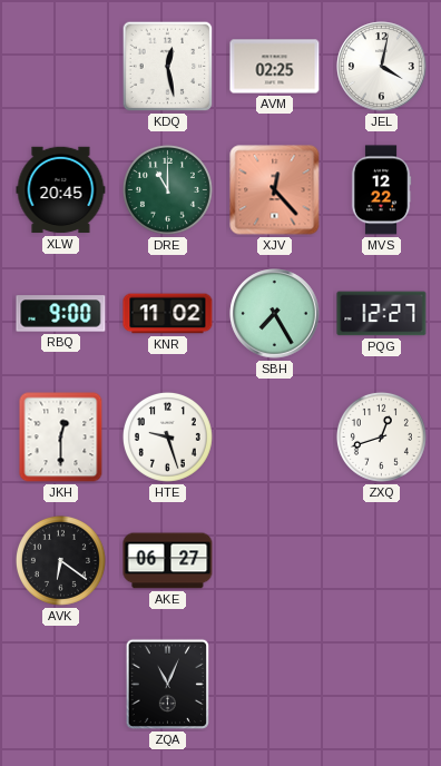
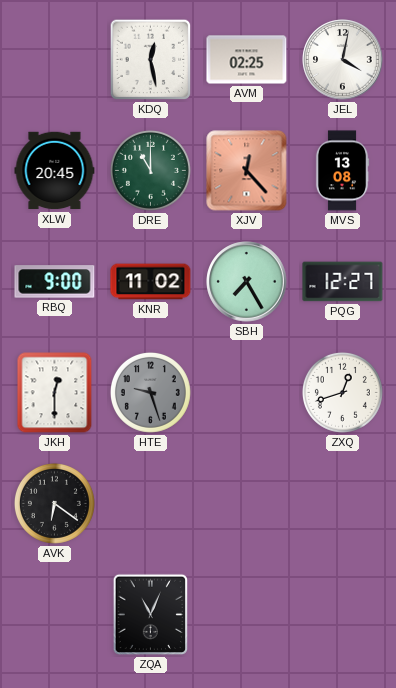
MVS: 12:22 -> 13:08 (342, 171)
HTE dial: white -> grey (150, 392)
AKE: 06:27 -> none (168, 561)
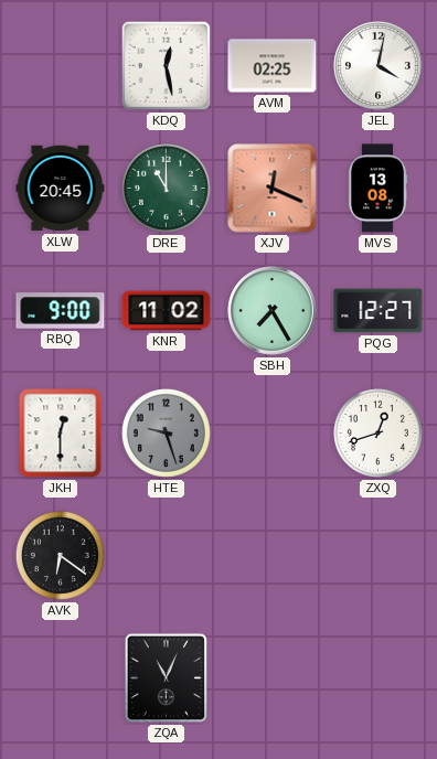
XJV: 12:23 -> 12:19 (273, 189)
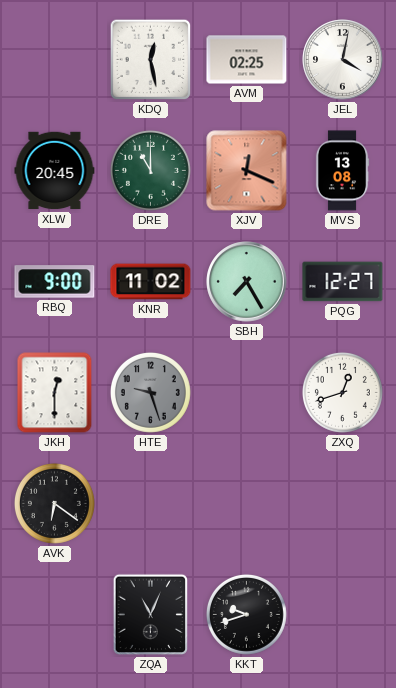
KKT: none -> 9:42 (246, 614)
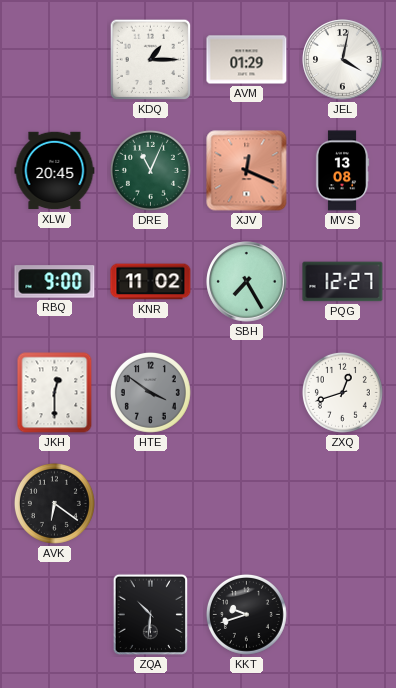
KDQ: 12:28 -> 1:15 (151, 60)
AVM: 02:25 -> 01:29 (247, 60)
DRE: 11:00 -> 11:04 (150, 170)
HTE: 9:27 -> 3:51 (150, 392)
ZQA: 11:04 -> 10:31 (151, 615)
